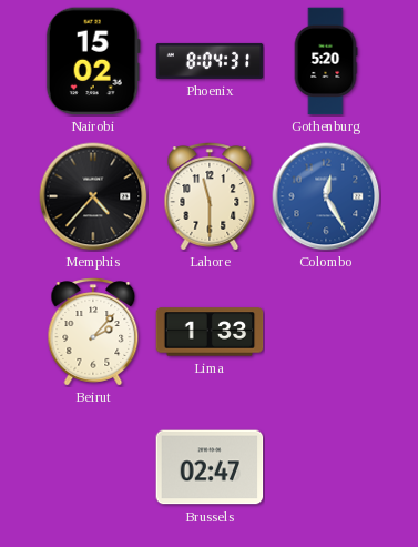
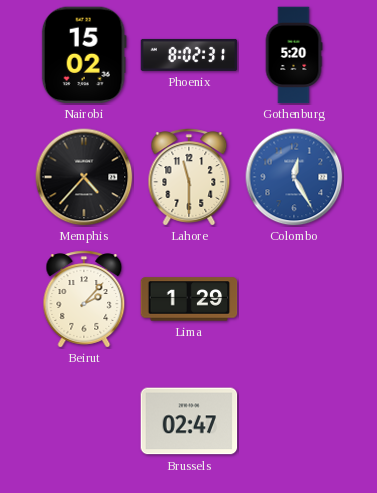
Phoenix: 8:04 -> 8:02 (189, 55)
Lima: 1:33 -> 1:29 (189, 299)
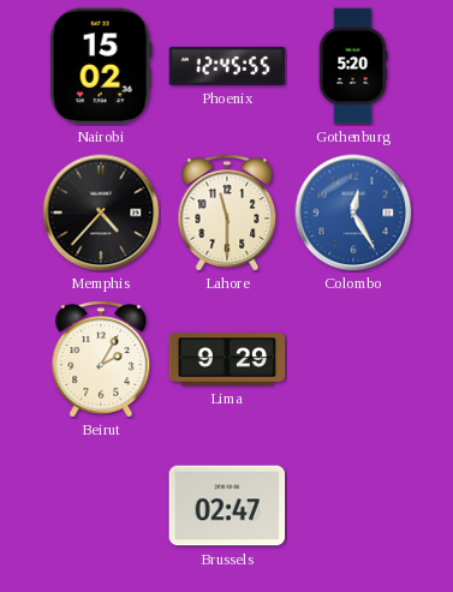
Phoenix: 8:02 -> 12:45 (227, 66)
Beirut: 2:07 -> 2:05 (101, 359)
Lima: 1:29 -> 9:29 (227, 359)
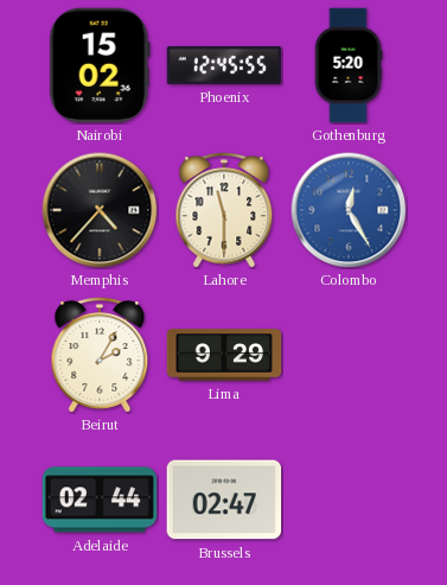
Adelaide: none -> 02:44 (100, 500)
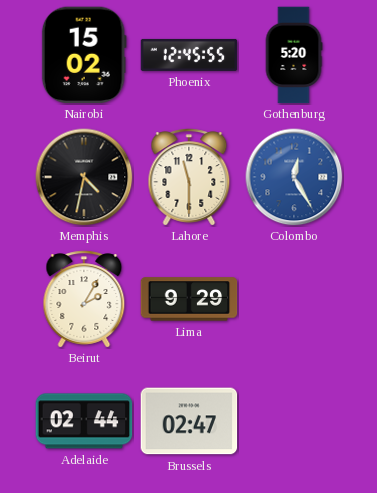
Memphis: 4:37 -> 4:32 (84, 177)
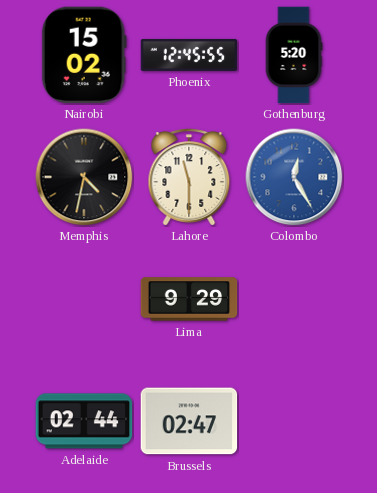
Beirut: 2:05 -> none (84, 299)
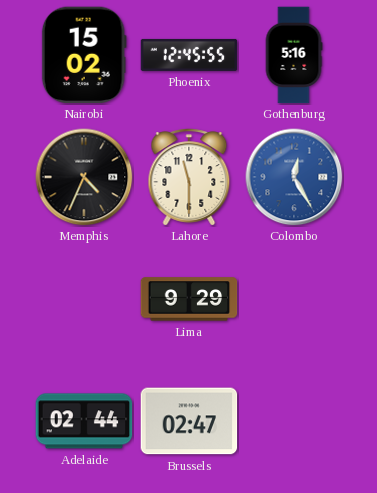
Gothenburg: 5:20 -> 5:16 (294, 55)
Memphis: 4:32 -> 4:34 (84, 177)
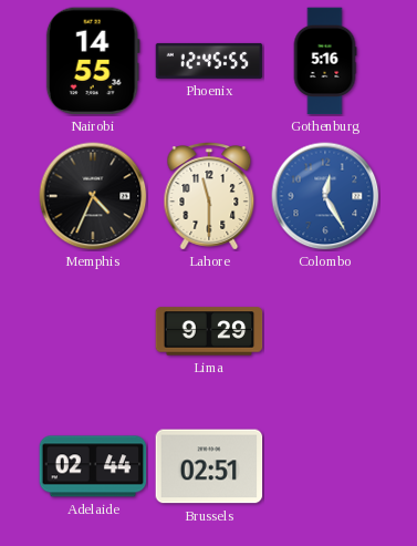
Nairobi: 15:02 -> 14:55 (93, 61)
Brussels: 02:47 -> 02:51 (209, 466)
